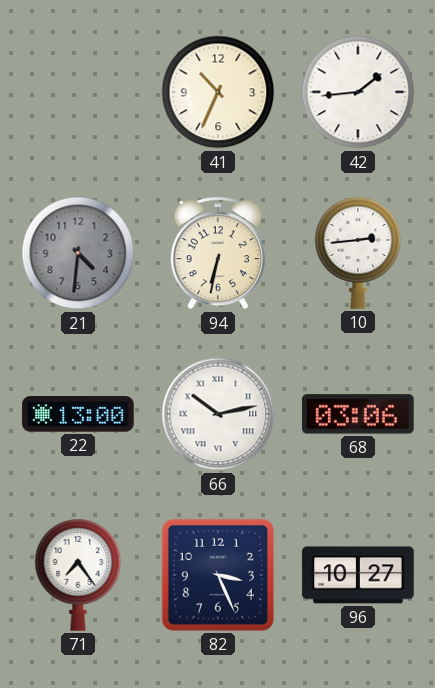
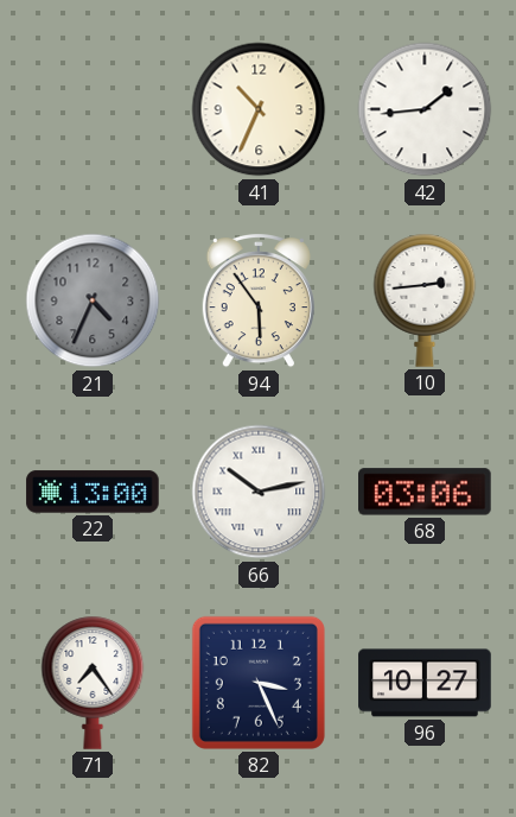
21: 4:31 -> 4:34 (93, 300)
94: 6:32 -> 5:54 (259, 302)
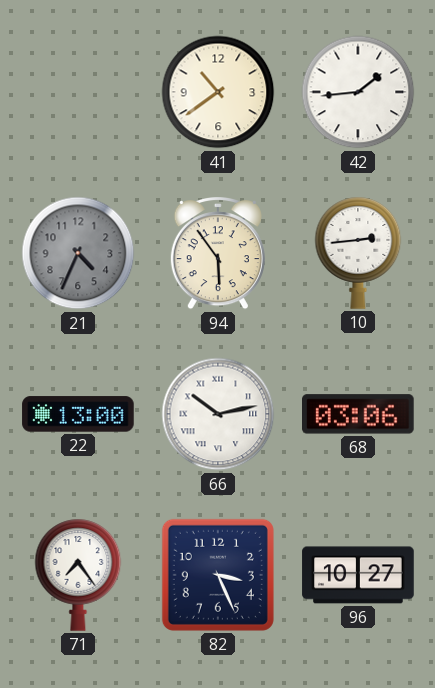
41: 10:34 -> 10:39 (218, 92)
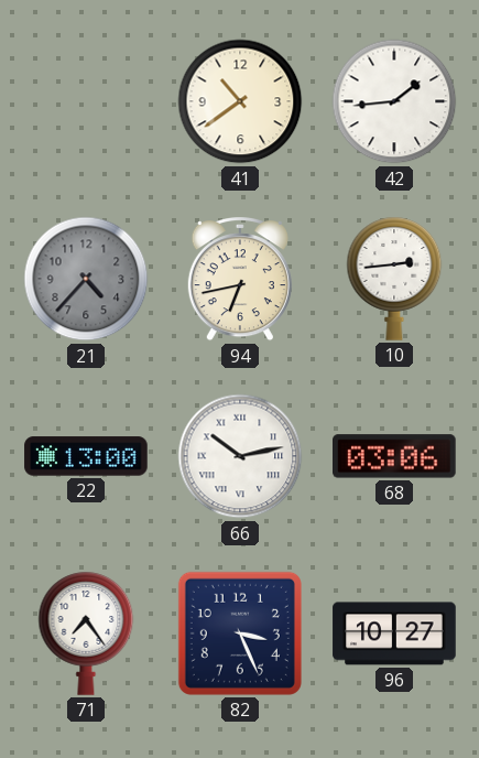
21: 4:34 -> 4:37 (86, 279)
94: 5:54 -> 6:43 (240, 280)
